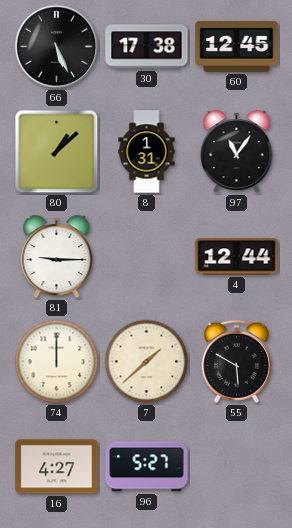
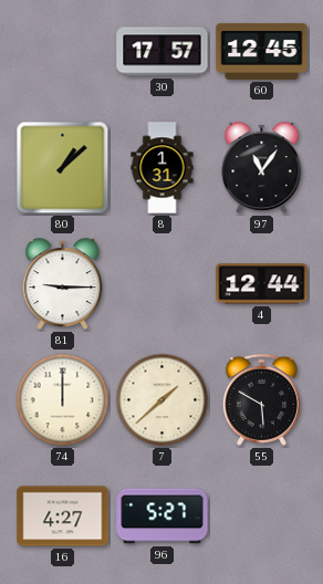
66: 5:26 -> none (57, 47)
30: 17:38 -> 17:57 (163, 52)
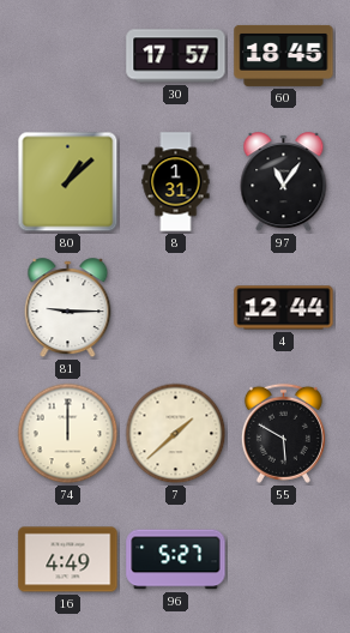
60: 12:45 -> 18:45 (284, 55)
16: 4:27 -> 4:49 (68, 560)
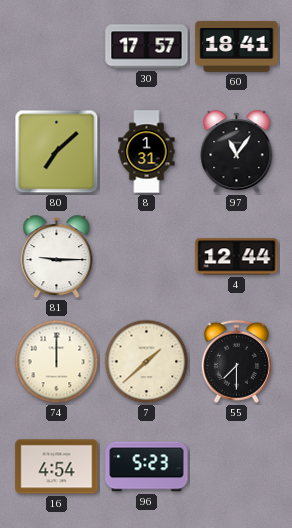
60: 18:45 -> 18:41 (237, 46)
80: 1:08 -> 7:08 (57, 152)
55: 5:50 -> 7:30 (236, 361)
16: 4:49 -> 4:54 (57, 467)
96: 5:27 -> 5:23 (147, 467)
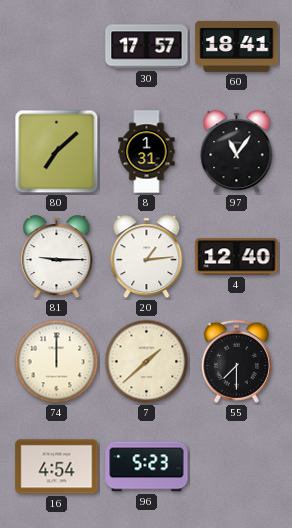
20: none -> 1:14 (147, 257)
4: 12:44 -> 12:40 (237, 257)
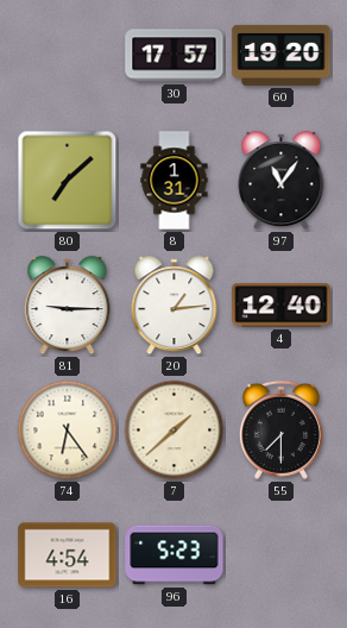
60: 18:41 -> 19:20 (282, 55)
74: 12:00 -> 6:24 (68, 431)
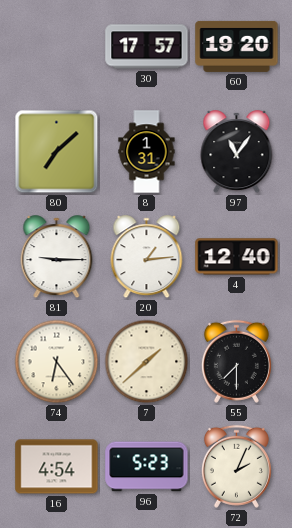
72: none -> 2:04 (236, 466)
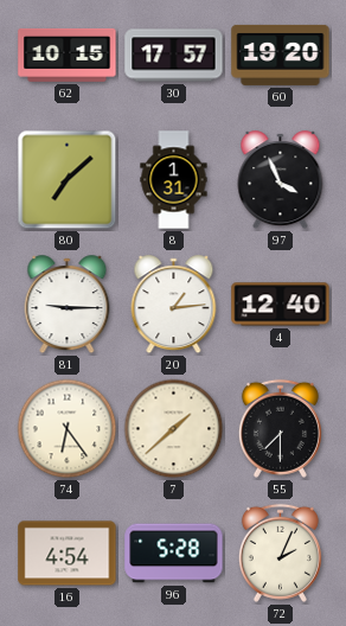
62: none -> 10:15 (68, 55)
97: 11:06 -> 3:56 (281, 180)
96: 5:23 -> 5:28 (174, 554)
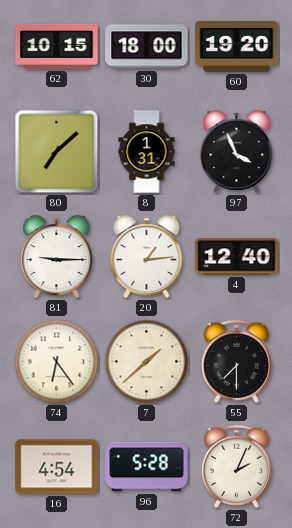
30: 17:57 -> 18:00 (147, 47)
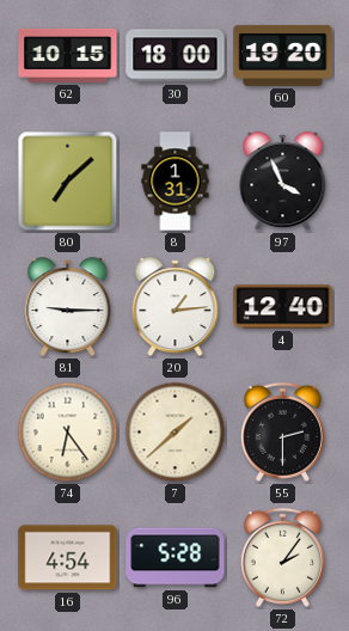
55: 7:30 -> 2:30 (282, 431)
72: 2:04 -> 2:06 (282, 557)
